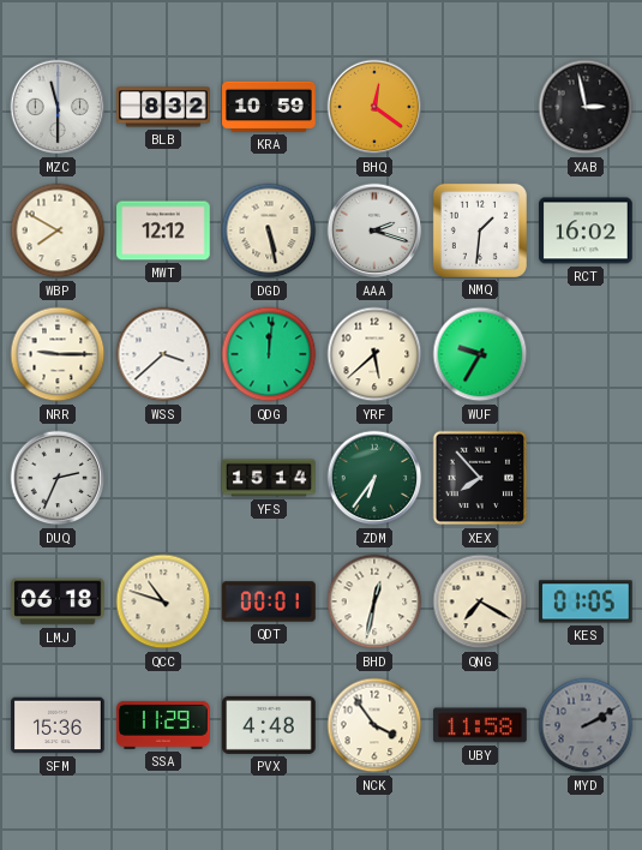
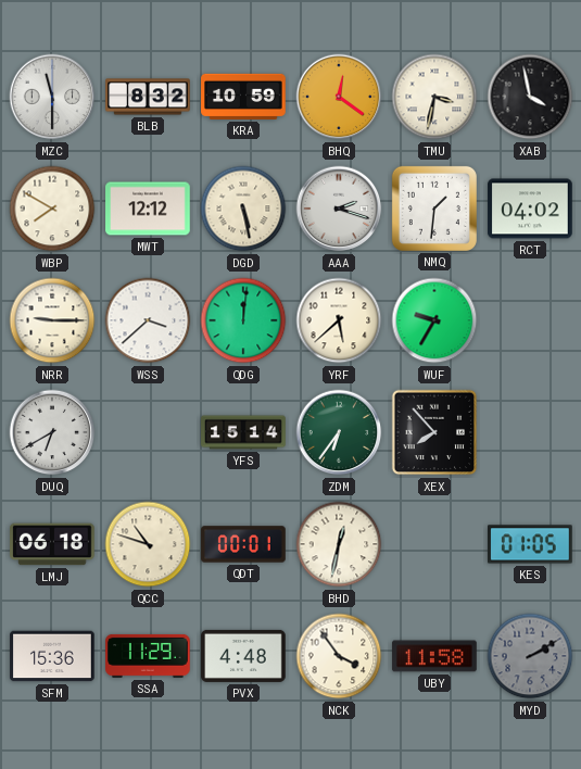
TMU: none -> 3:32 (434, 97)
XAB: 2:58 -> 3:58 (530, 97)
RCT: 16:02 -> 04:02 (530, 209)
DUQ: 2:34 -> 6:40 (52, 432)
QNG: 7:20 -> none (480, 601)
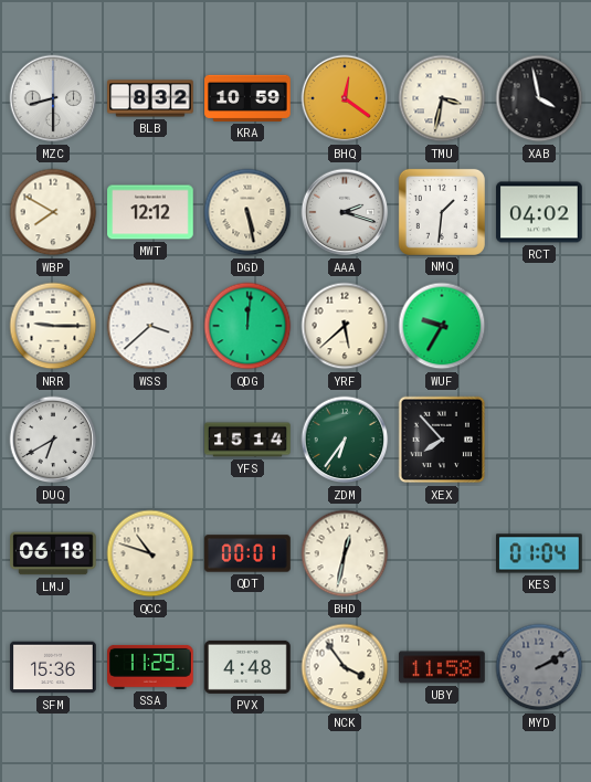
MZC: 11:30 -> 8:30 (53, 98)
KES: 01:05 -> 01:04 (539, 553)
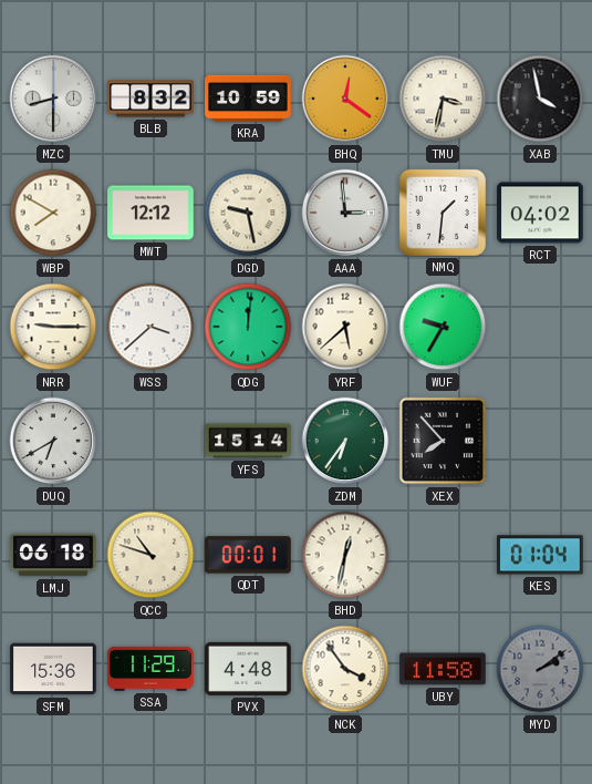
DGD: 5:28 -> 9:28 (248, 213)
AAA: 2:18 -> 2:59 (345, 213)
MYD: 2:10 -> 2:09 (540, 669)
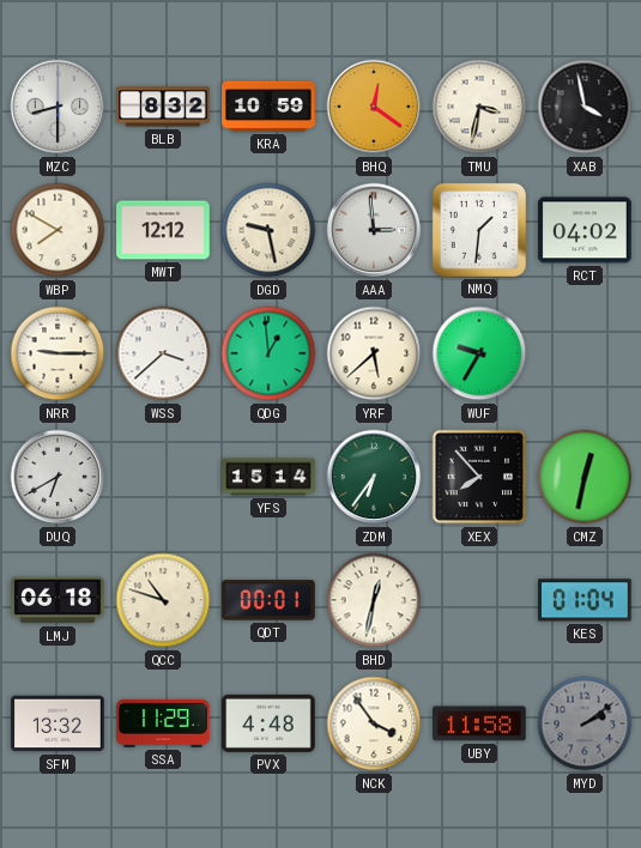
QDG: 12:01 -> 12:59 (268, 353)
CMZ: none -> 12:32 (585, 477)
SFM: 15:36 -> 13:32 (58, 723)
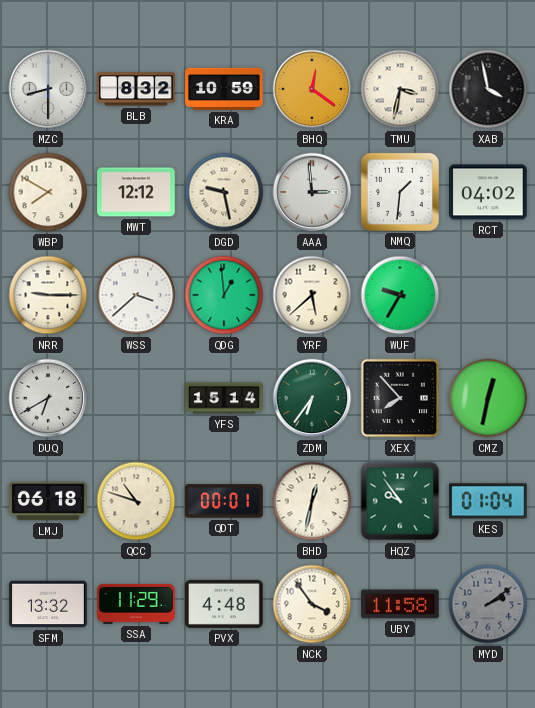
HQZ: none -> 9:54 (400, 501)
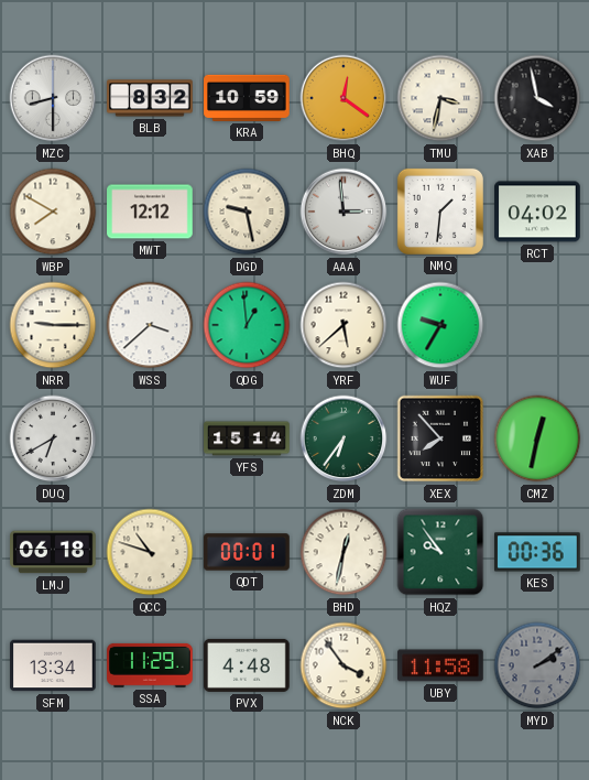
KES: 01:04 -> 00:36 (537, 552)
SFM: 13:32 -> 13:34 (53, 665)
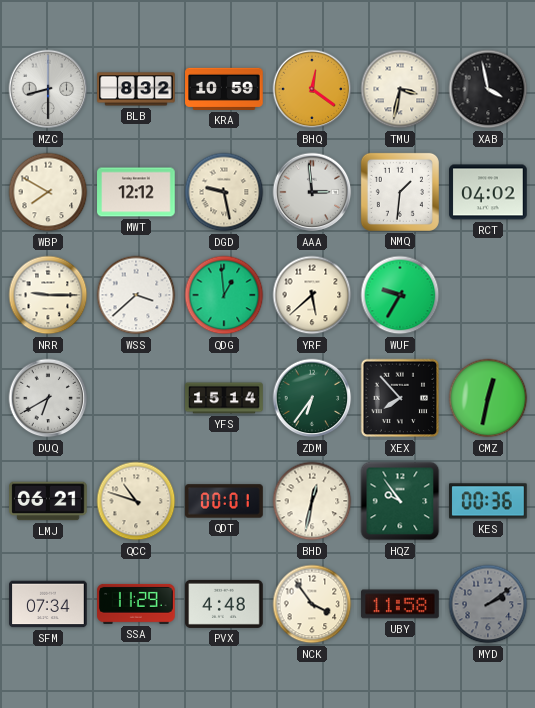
LMJ: 06:18 -> 06:21 (48, 501)
SFM: 13:34 -> 07:34 (48, 604)
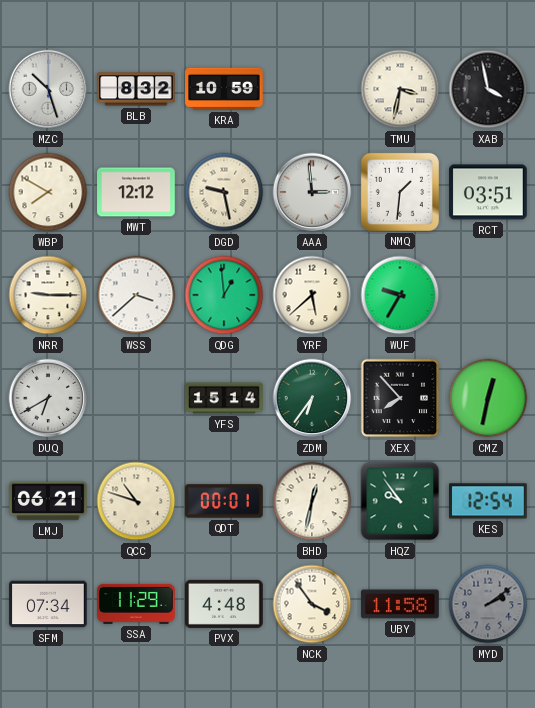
MZC: 8:30 -> 10:27 (48, 89)
BHQ: 12:21 -> none (312, 89)
RCT: 04:02 -> 03:51 (488, 192)
KES: 00:36 -> 12:54 (488, 501)
